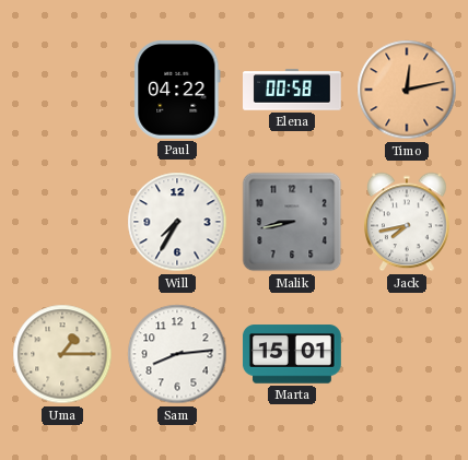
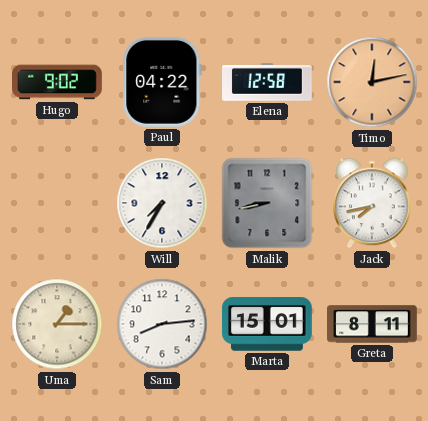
Hugo: none -> 9:02 (58, 82)
Elena: 00:58 -> 12:58 (268, 82)
Greta: none -> 8:11 (373, 324)
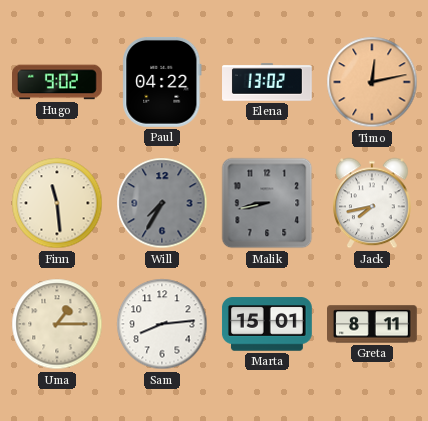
Elena: 12:58 -> 13:02 (268, 82)
Finn: none -> 11:29 (57, 203)
Will dial: white -> grey (162, 203)
